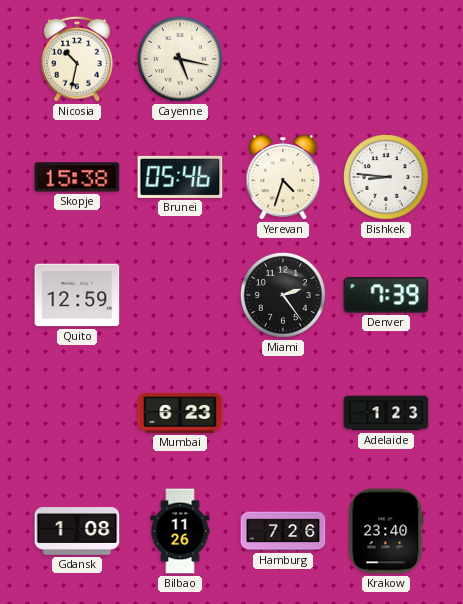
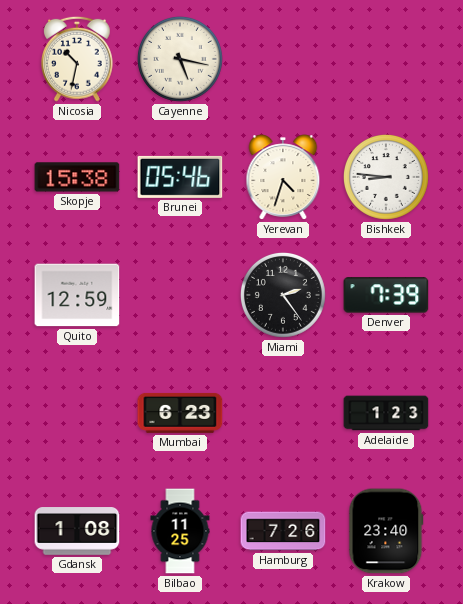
Bilbao: 11:26 -> 11:25 (180, 531)
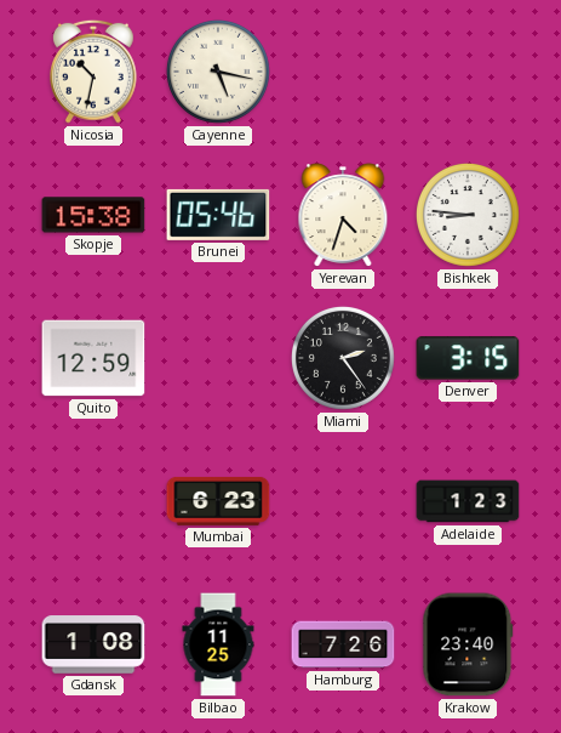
Denver: 7:39 -> 3:15 (468, 358)
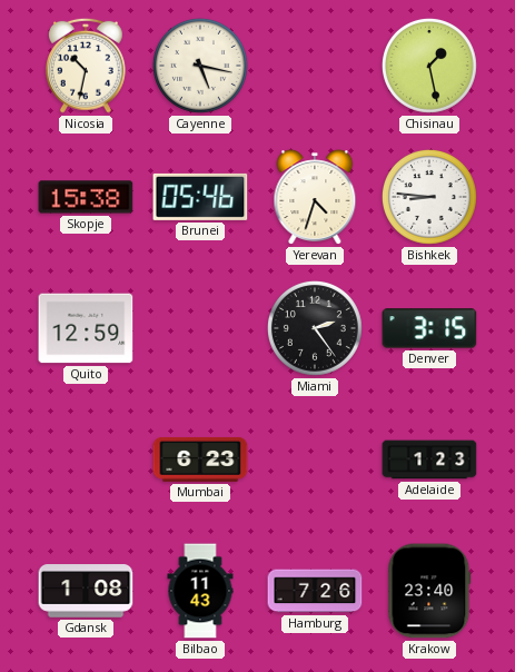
Chisinau: none -> 1:28 (429, 66)
Bilbao: 11:25 -> 11:43 (200, 591)
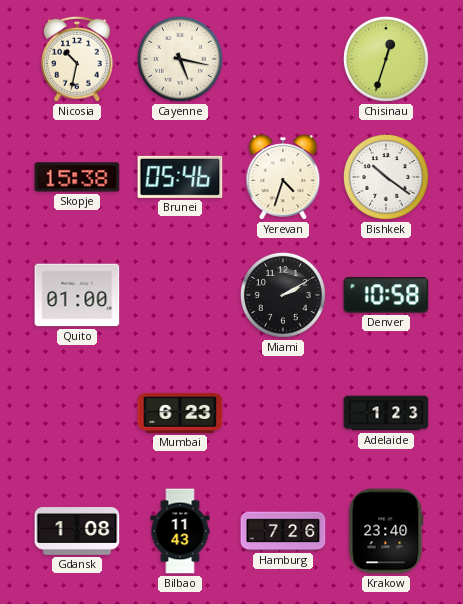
Chisinau: 1:28 -> 12:33 (386, 59)
Bishkek: 8:46 -> 10:21 (386, 177)
Quito: 12:59 -> 01:00 (77, 295)
Miami: 2:24 -> 2:10 (283, 295)
Denver: 3:15 -> 10:58 (386, 295)
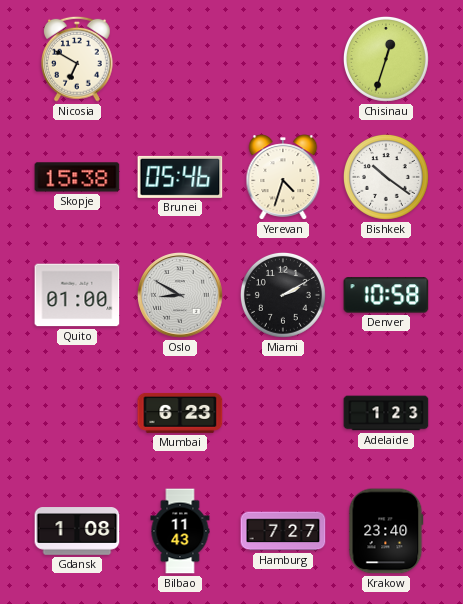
Nicosia: 10:32 -> 6:50 (77, 59)
Cayenne: 5:17 -> none (180, 59)
Oslo: none -> 8:50 (181, 296)
Hamburg: 7:26 -> 7:27 (283, 531)
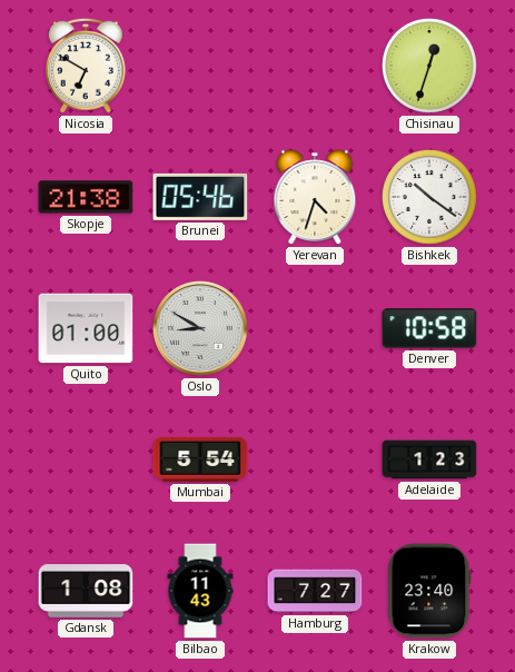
Skopje: 15:38 -> 21:38 (86, 197)
Miami: 2:10 -> none (283, 295)
Mumbai: 6:23 -> 5:54 (200, 459)
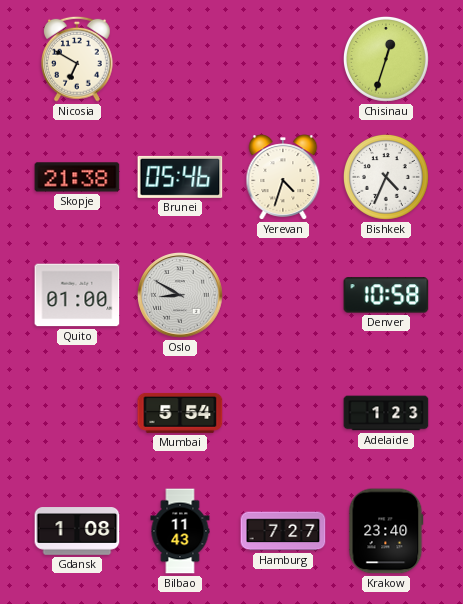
Bishkek: 10:21 -> 4:34 (386, 177)
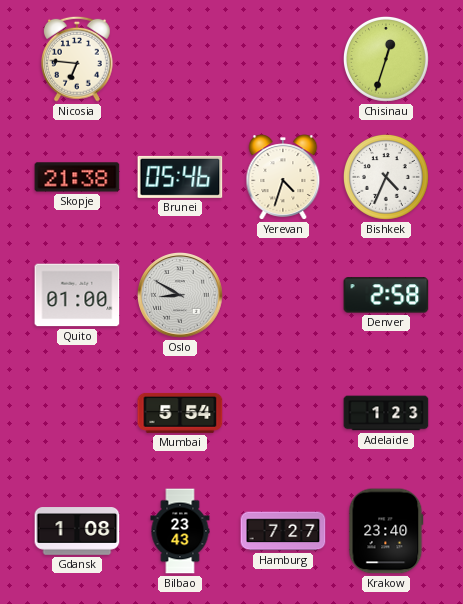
Nicosia: 6:50 -> 6:46 (77, 59)
Denver: 10:58 -> 2:58 (386, 295)
Bilbao: 11:43 -> 23:43 (180, 531)
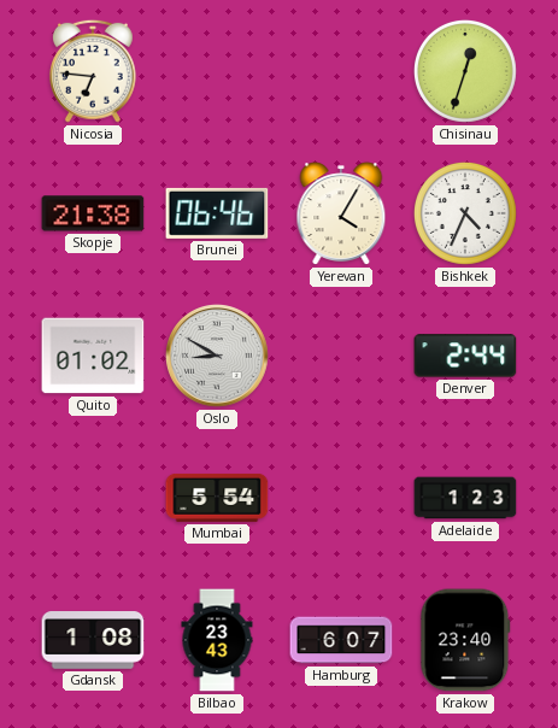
Brunei: 05:46 -> 06:46 (217, 213)
Yerevan: 4:33 -> 4:05 (341, 213)
Quito: 01:00 -> 01:02 (93, 356)
Denver: 2:58 -> 2:44 (465, 356)
Hamburg: 7:27 -> 6:07 (341, 640)
